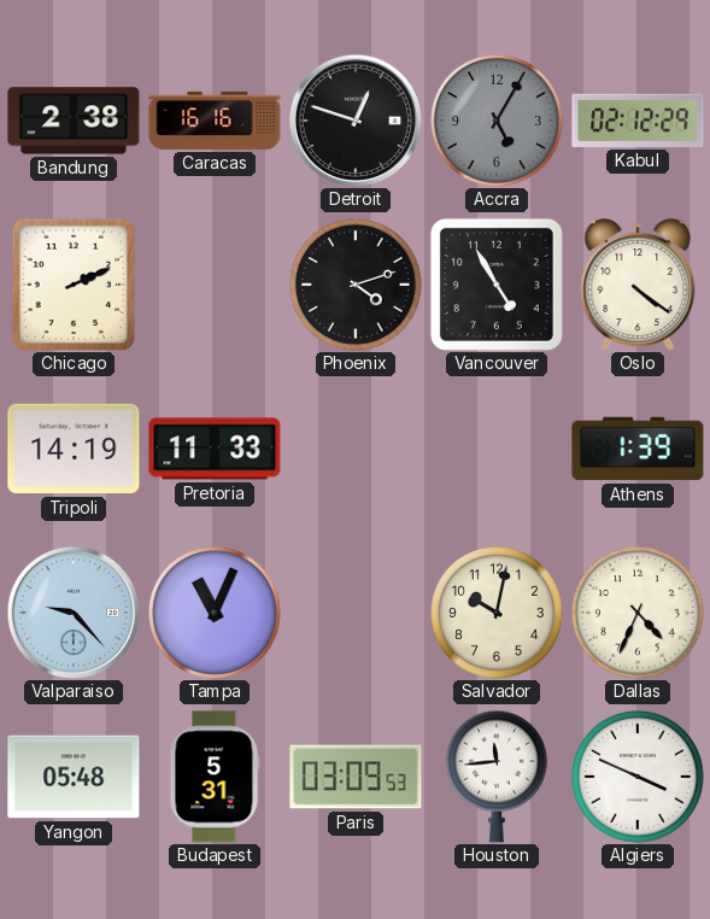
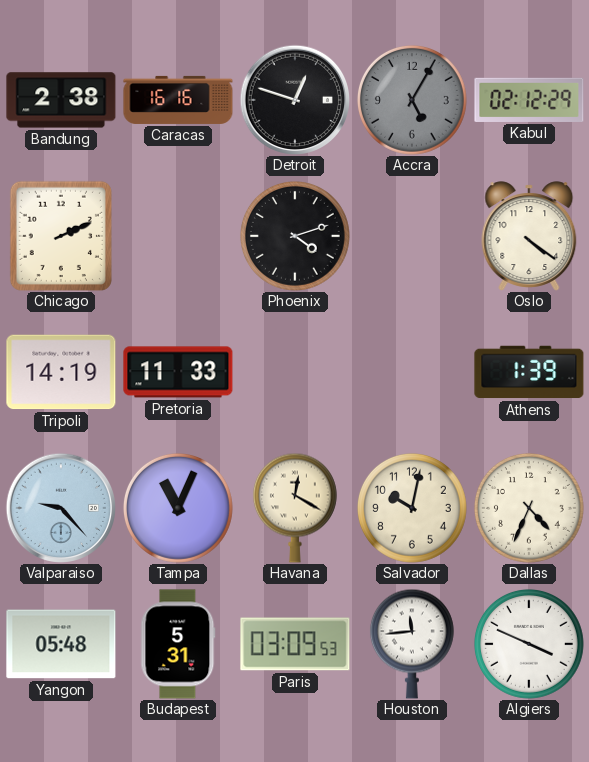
Vancouver: 4:55 -> none (497, 285)
Havana: none -> 12:20 (295, 508)
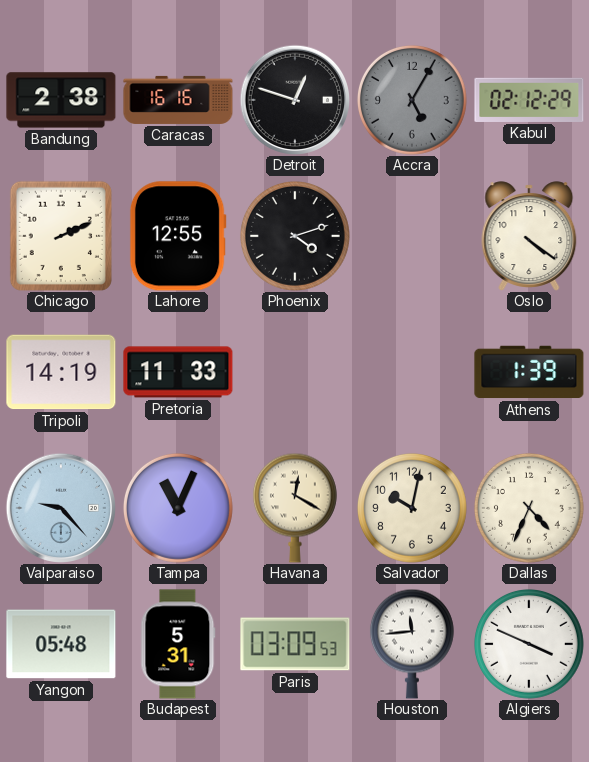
Lahore: none -> 12:55 (178, 236)
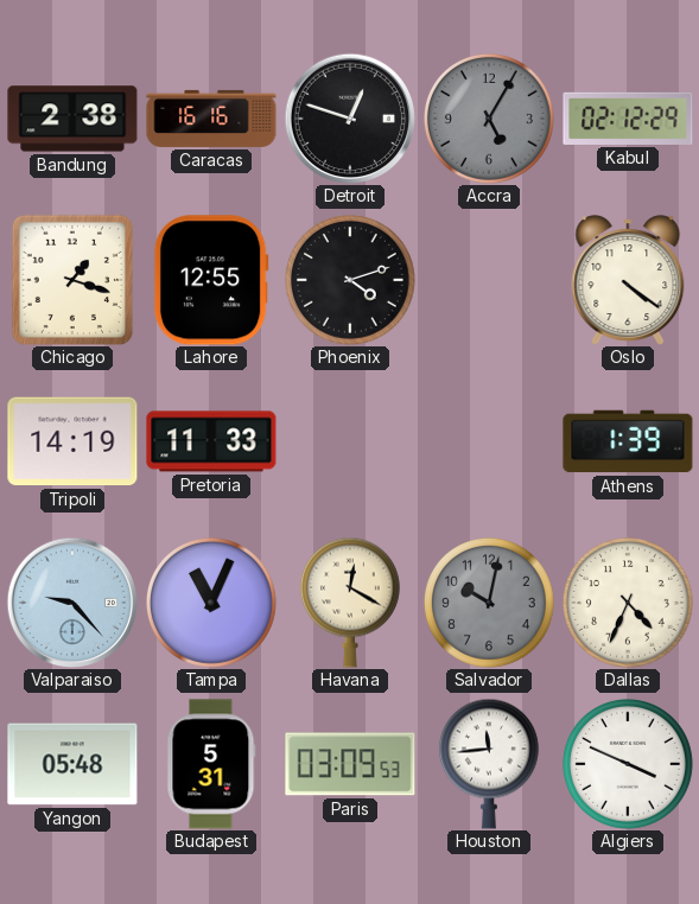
Chicago: 2:11 -> 1:18 (72, 280)
Salvador dial: cream -> grey (489, 603)
